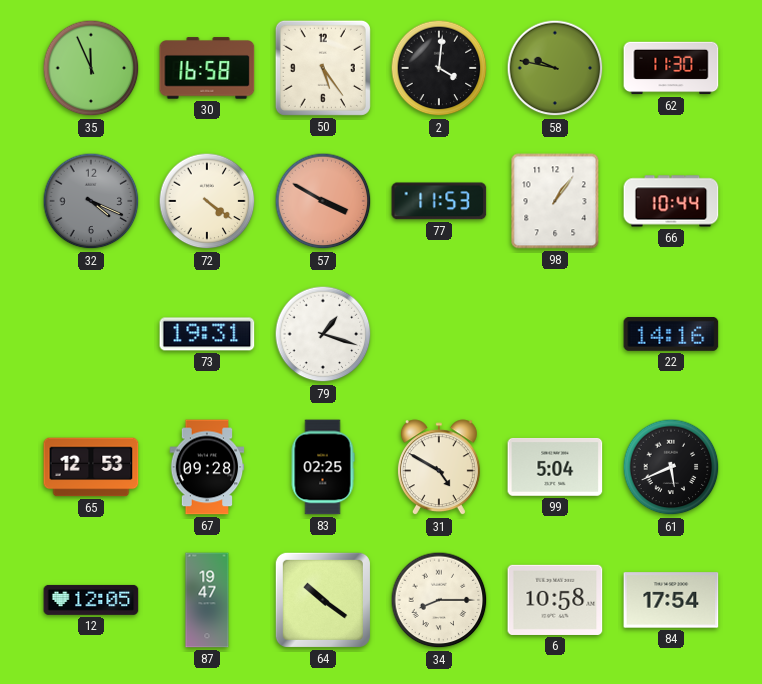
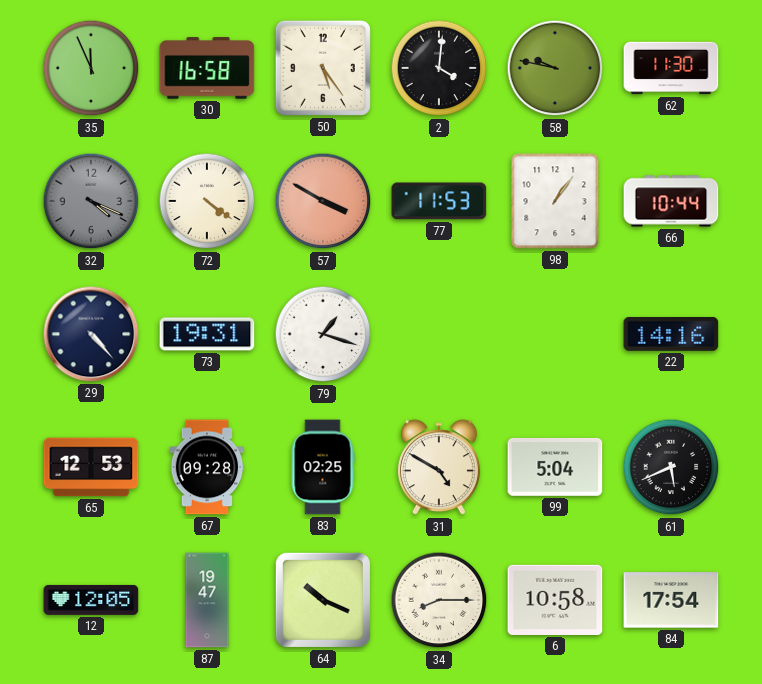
29: none -> 4:23 (91, 334)
64: 10:21 -> 10:19 (323, 600)
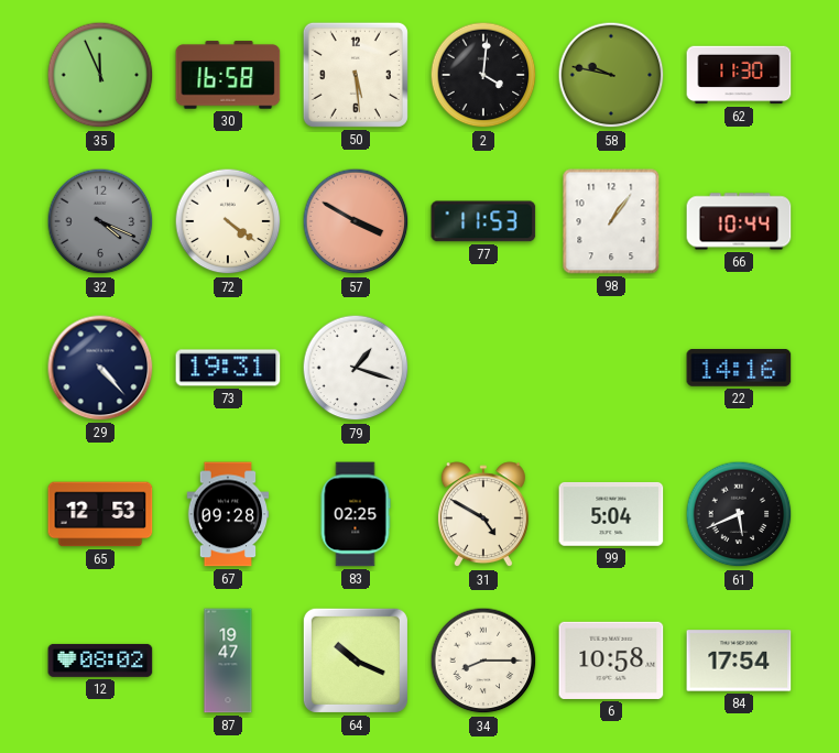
50: 5:24 -> 5:29 (356, 75)
12: 12:05 -> 08:02 (100, 661)
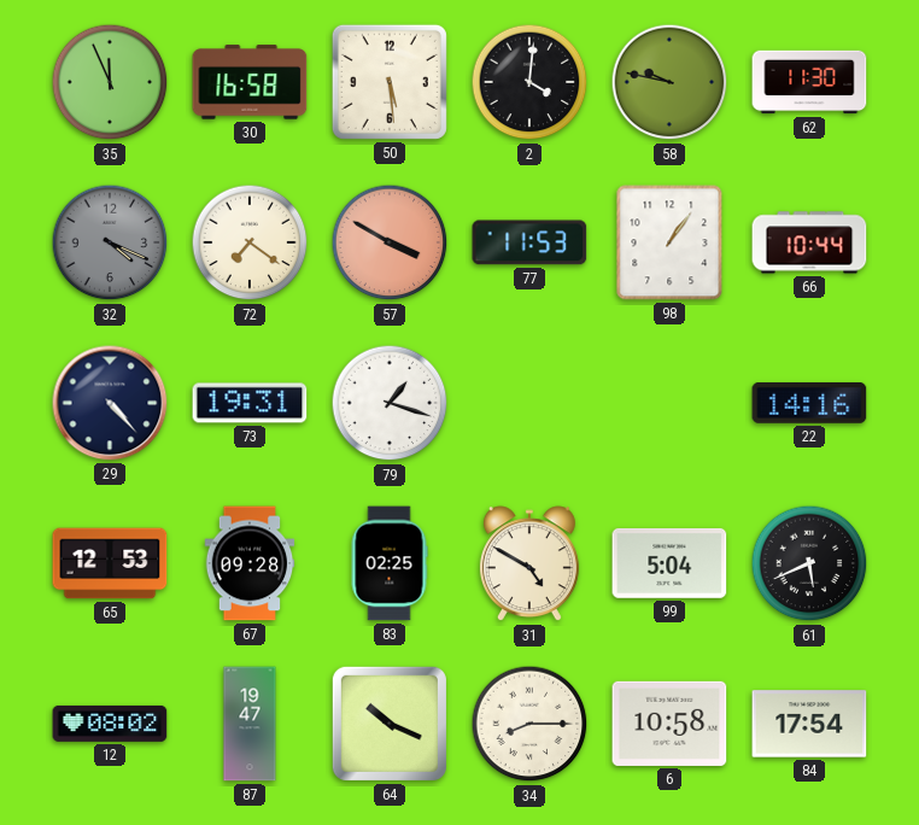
72: 4:21 -> 7:21 (250, 242)
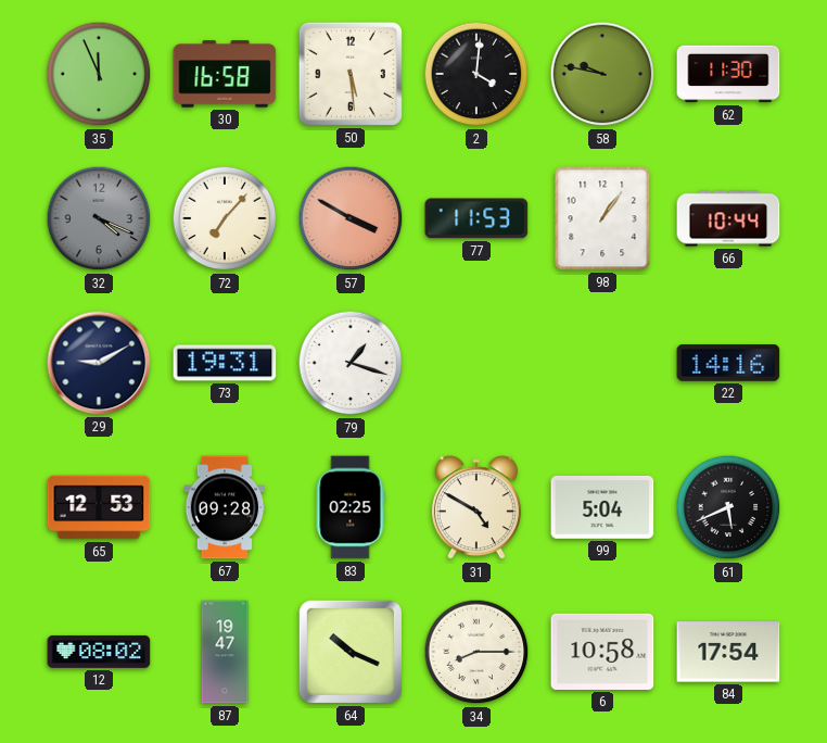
72: 7:21 -> 7:07 (225, 218)
29: 4:23 -> 9:10 (99, 363)
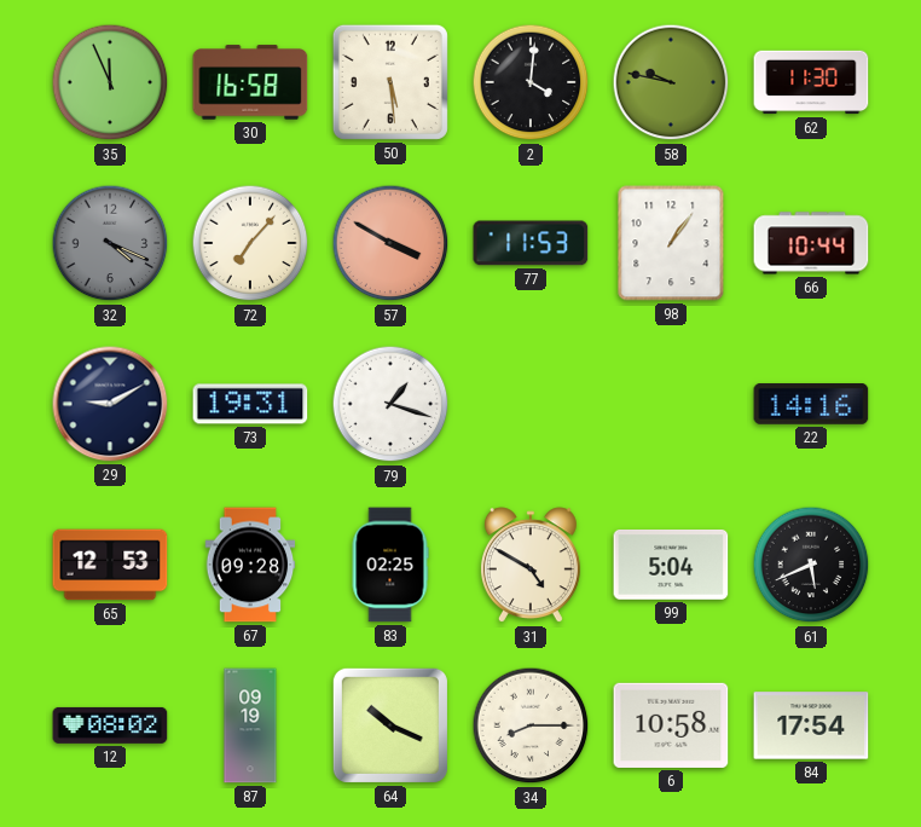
87: 19:47 -> 09:19 (250, 725)
